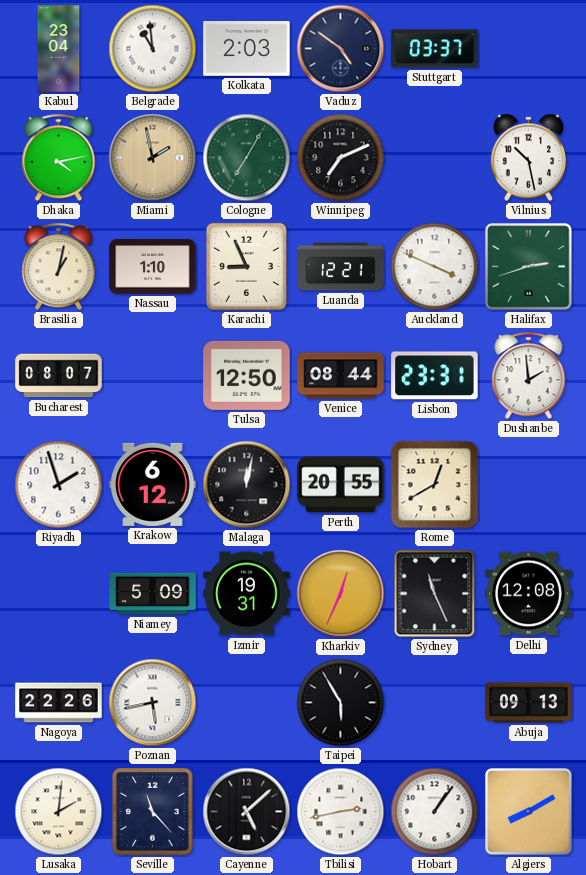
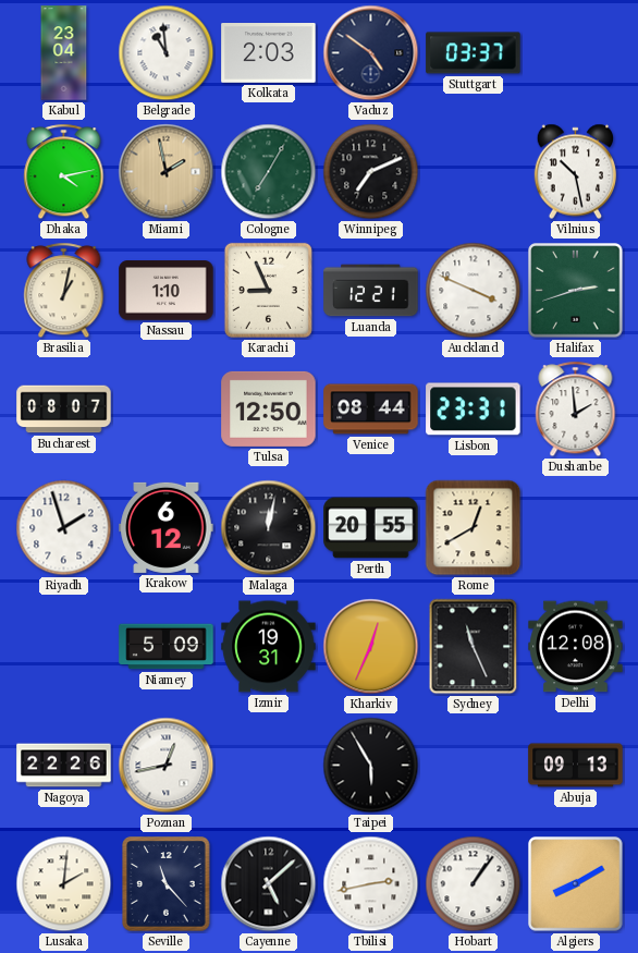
Poznan: 5:43 -> 12:43 (167, 766)
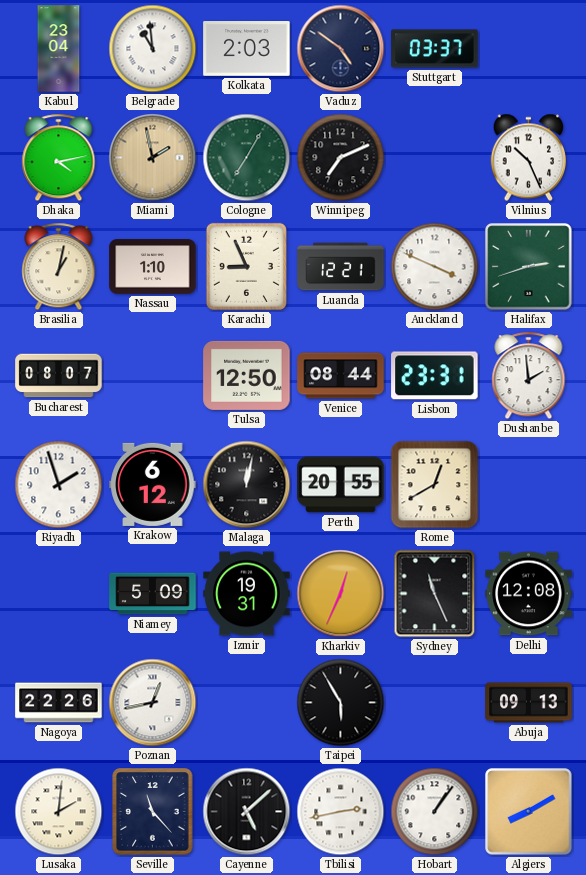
Vilnius: 10:28 -> 10:26 (528, 158)
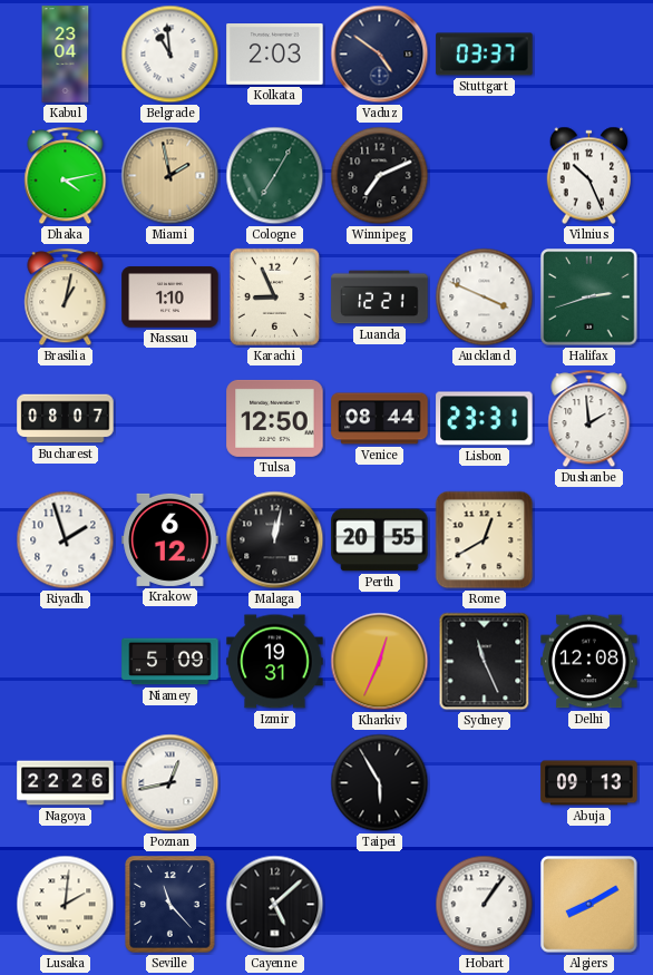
Tbilisi: 2:43 -> none (341, 812)
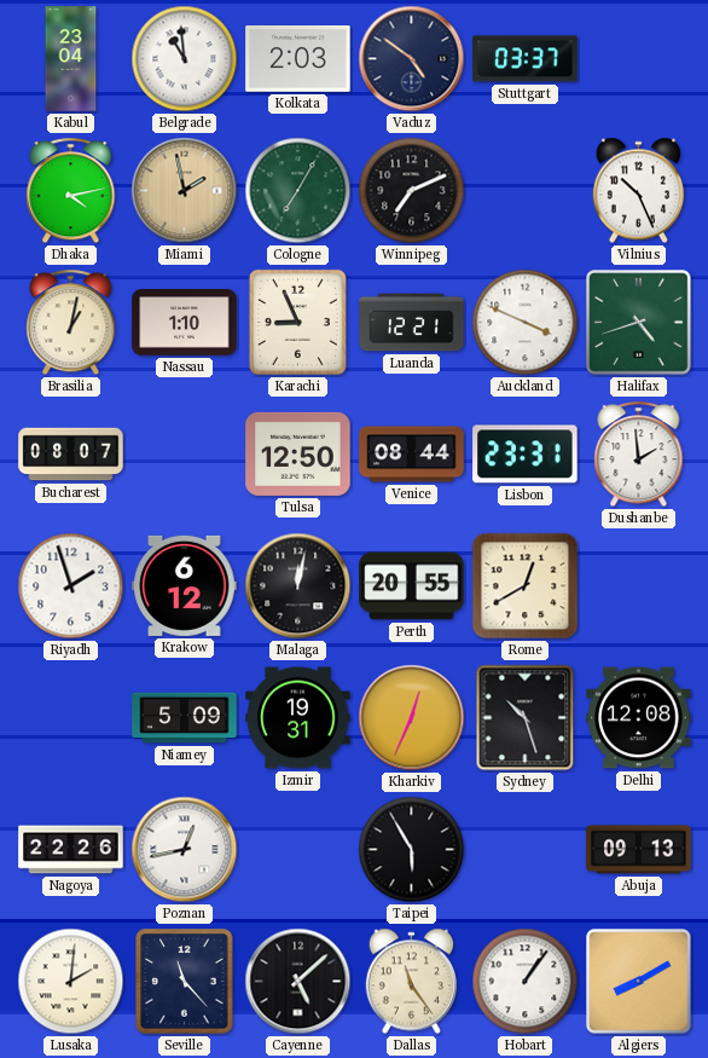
Halifax: 2:42 -> 4:42 (639, 323)
Sydney: 11:26 -> 10:27 (526, 718)
Dallas: none -> 11:24 (411, 982)
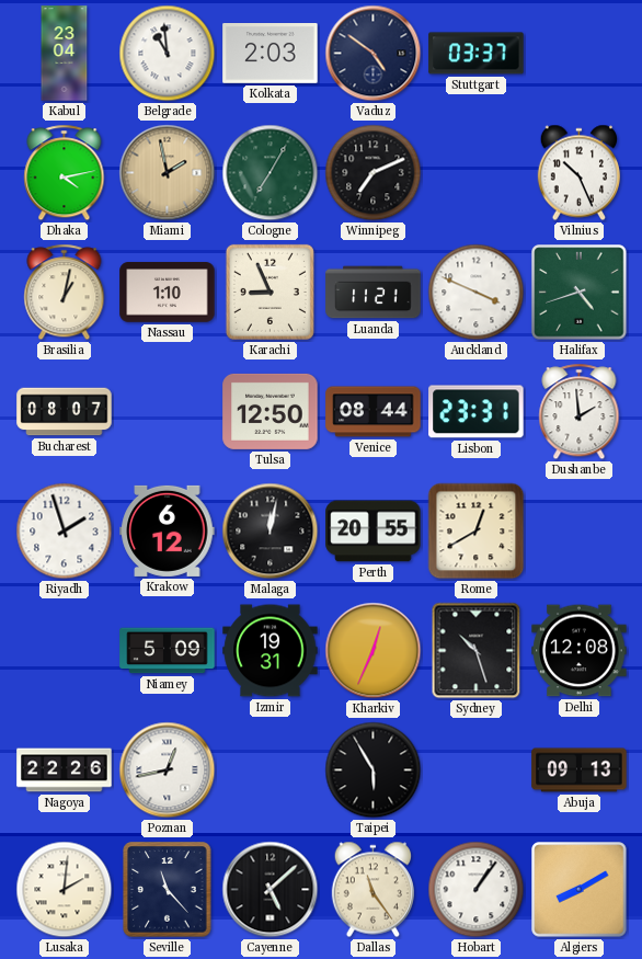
Luanda: 12:21 -> 11:21 (374, 293)
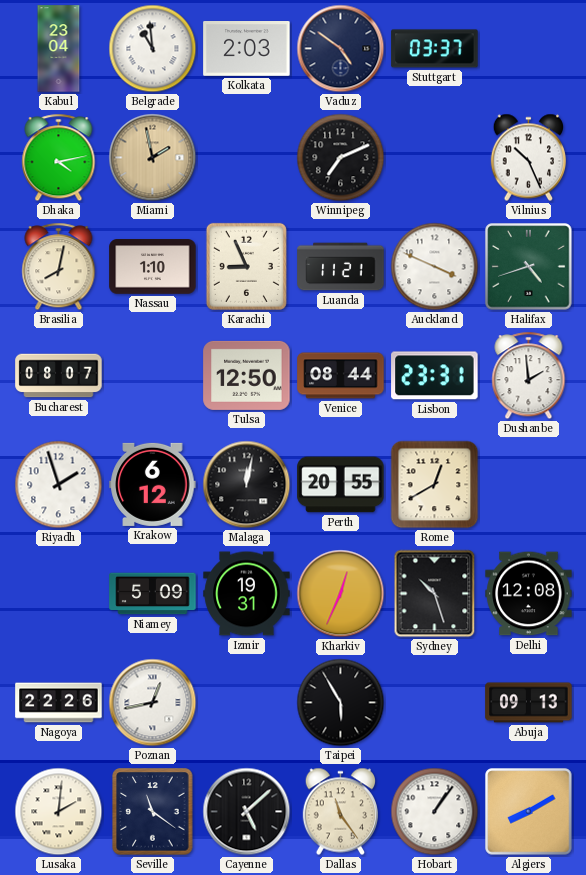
Cologne: 7:05 -> none (271, 173)
Brasilia: 1:02 -> 8:02 (59, 267)
Seville: 11:23 -> 11:21 (153, 812)
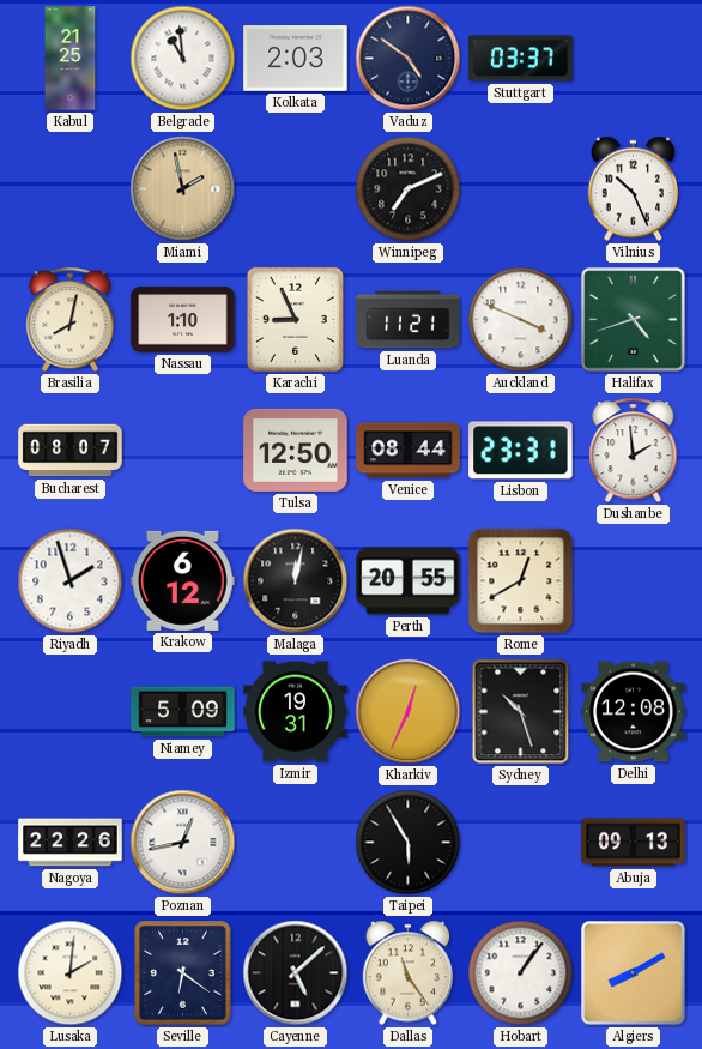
Kabul: 23:04 -> 21:25 (71, 59)
Dhaka: 4:13 -> none (59, 158)
Seville: 11:21 -> 6:21 (183, 973)
